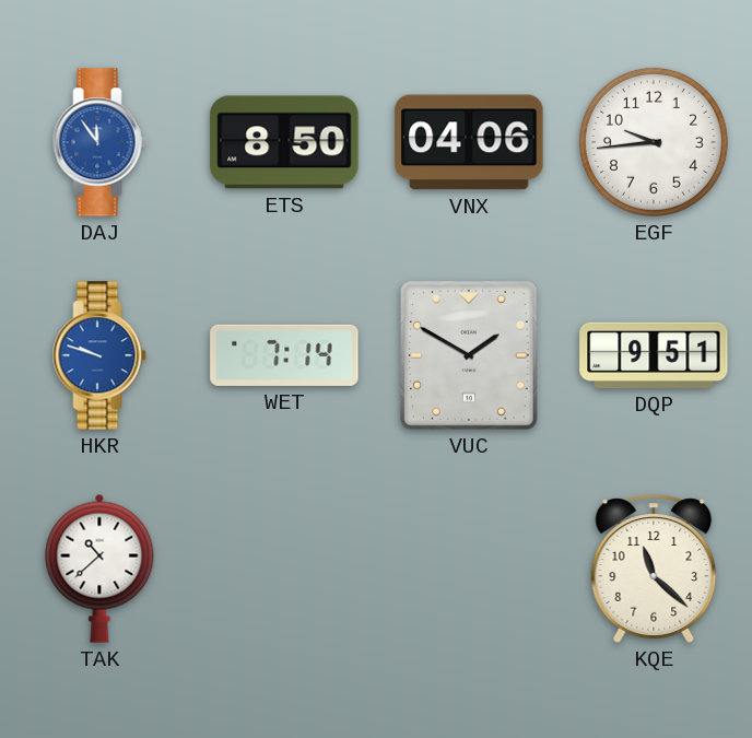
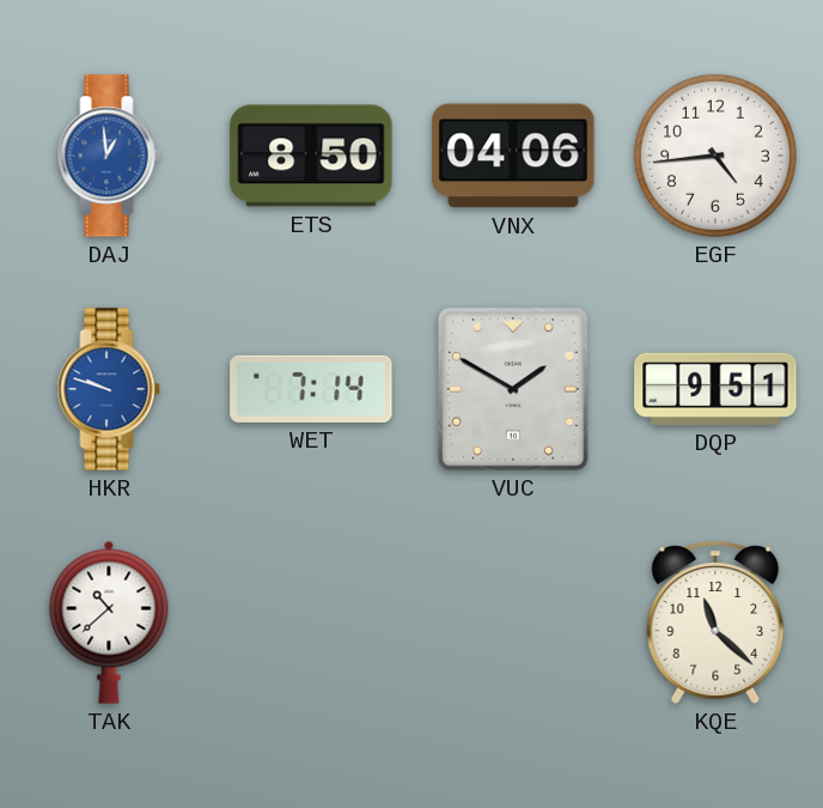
DAJ: 11:54 -> 12:59 (109, 156)
EGF: 9:44 -> 4:44 (715, 156)
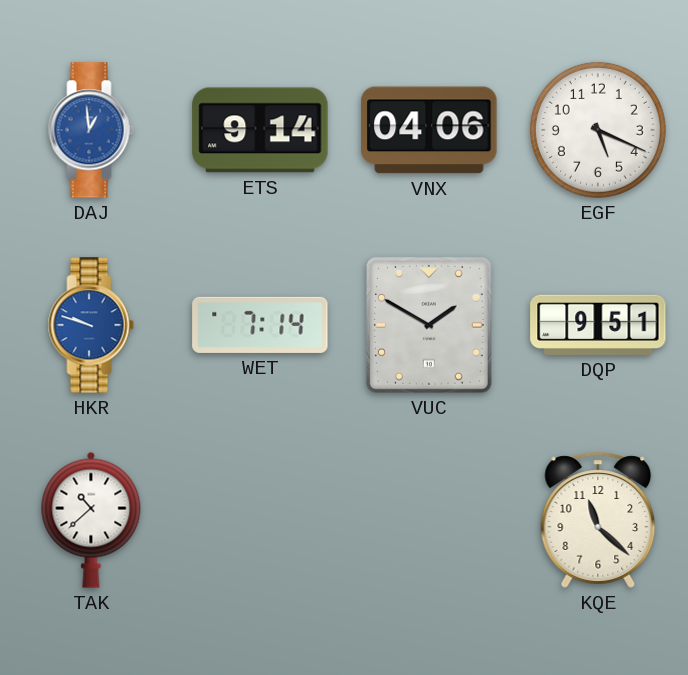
ETS: 8:50 -> 9:14 (260, 130)
EGF: 4:44 -> 5:19 (598, 130)
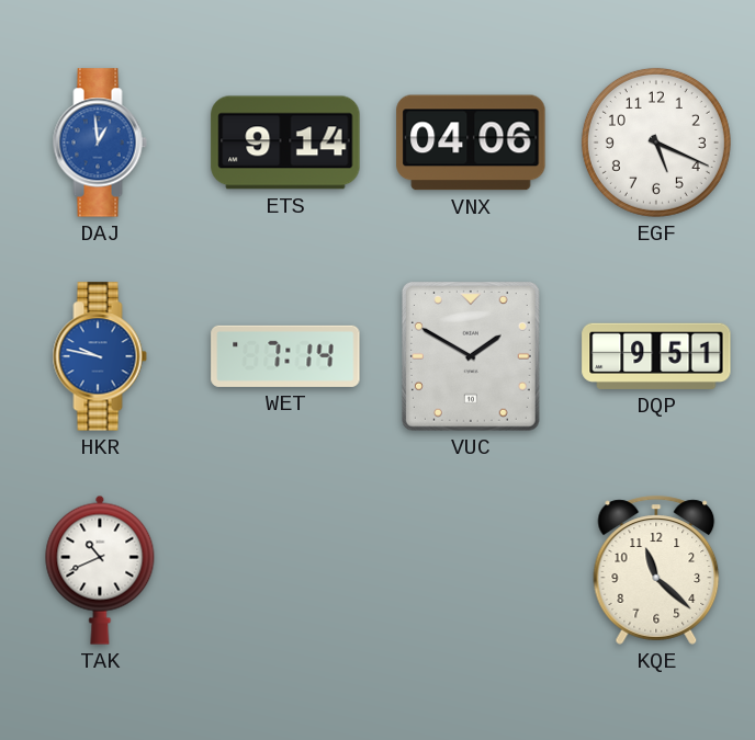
HKR: 9:48 -> 9:47 (100, 356)
TAK: 10:38 -> 10:41 (100, 570)
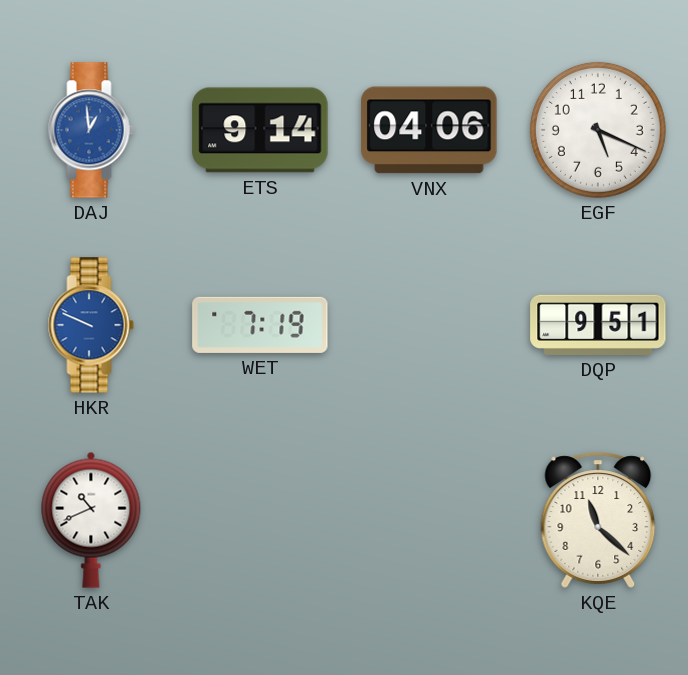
HKR: 9:47 -> 9:49 (91, 325)
WET: 7:14 -> 7:19 (260, 325)
VUC: 1:50 -> none (471, 356)
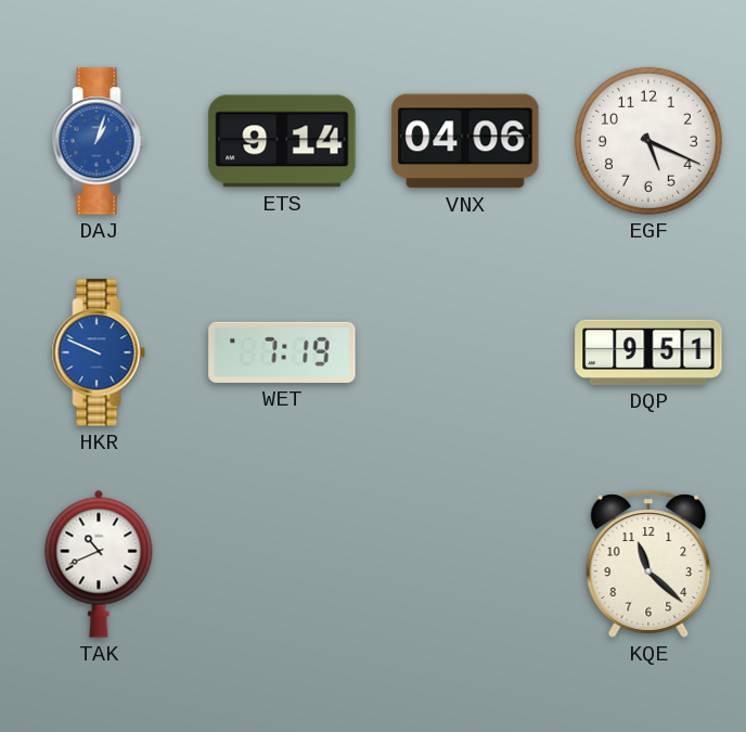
DAJ: 12:59 -> 1:03 (99, 141)
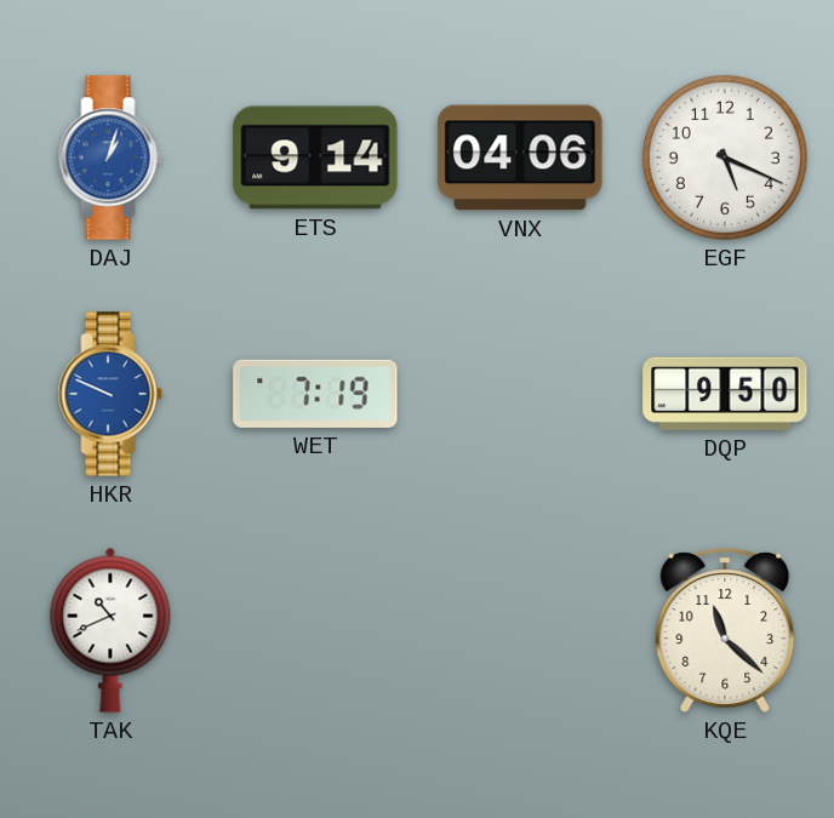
DQP: 9:51 -> 9:50 (725, 394)
